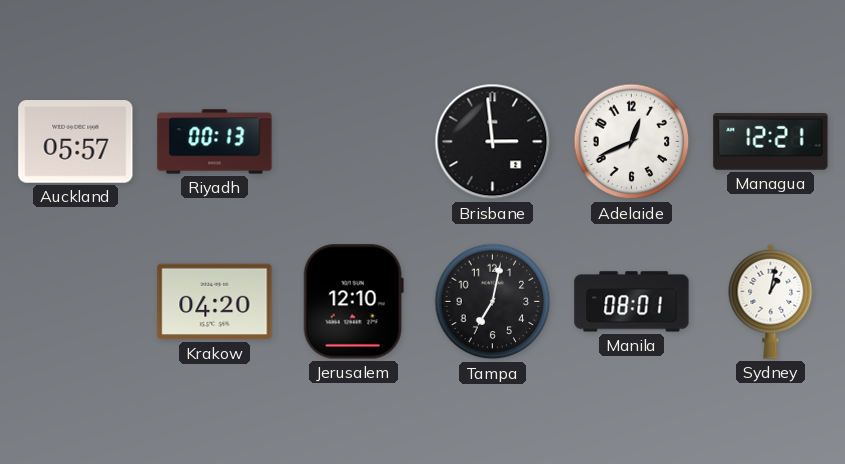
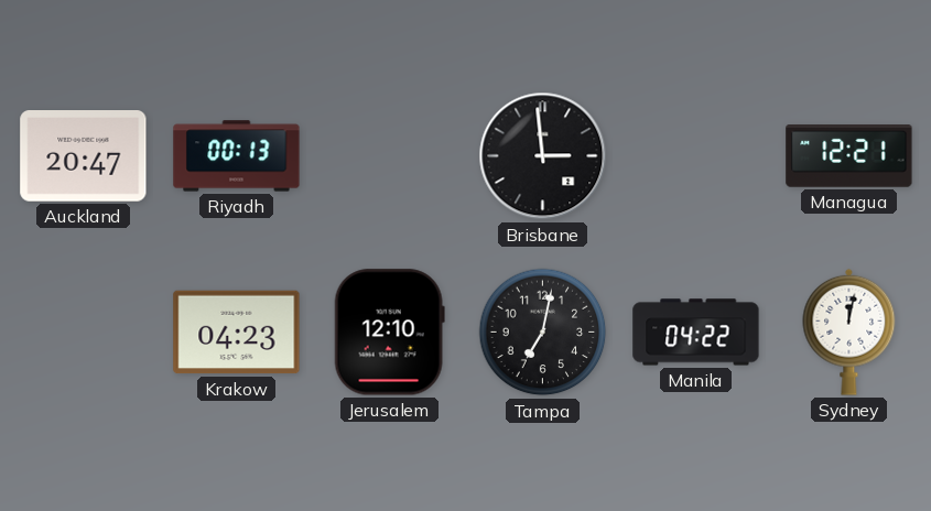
Auckland: 05:57 -> 20:47 (84, 156)
Adelaide: 12:41 -> none (632, 142)
Krakow: 04:20 -> 04:23 (237, 333)
Manila: 08:01 -> 04:22 (696, 333)
Sydney: 1:02 -> 12:02 (849, 331)
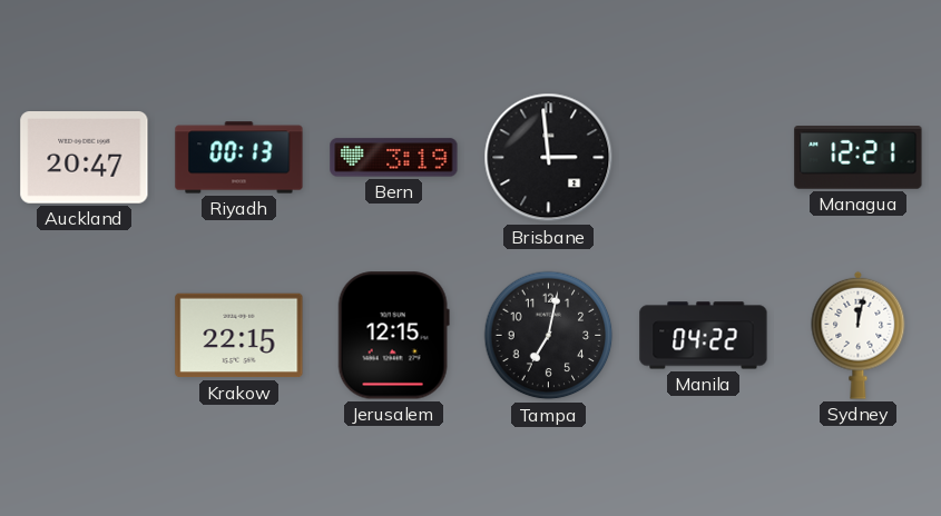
Bern: none -> 3:19 (394, 158)
Krakow: 04:23 -> 22:15 (239, 336)
Jerusalem: 12:10 -> 12:15 (393, 336)
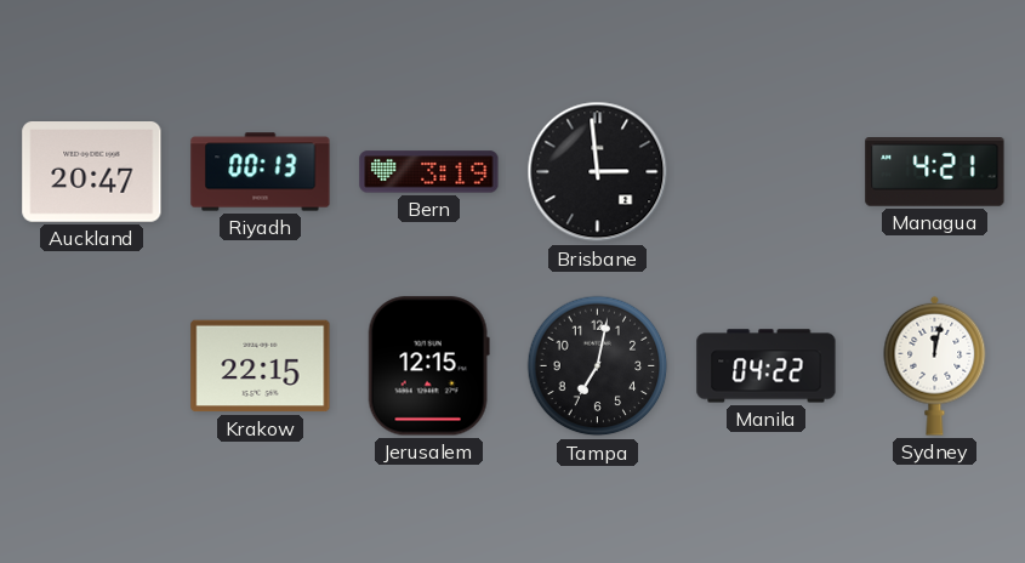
Managua: 12:21 -> 4:21 (935, 172)
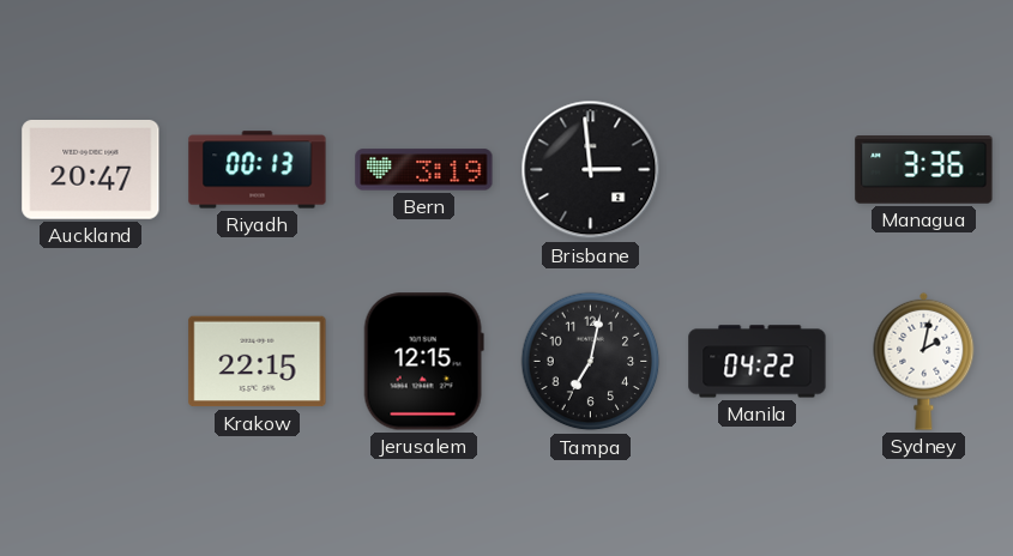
Managua: 4:21 -> 3:36 (924, 170)
Sydney: 12:02 -> 2:02 (924, 361)
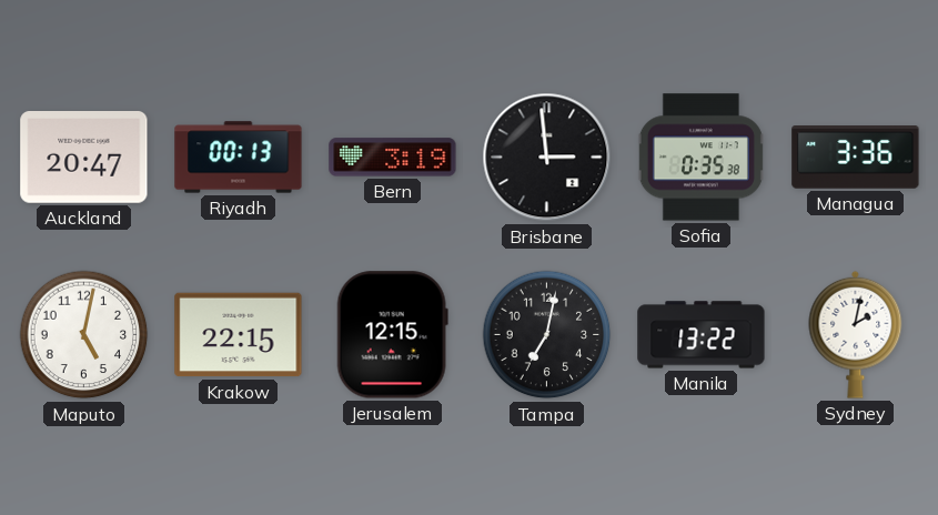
Sofia: none -> 0:35 (700, 158)
Maputo: none -> 5:02 (84, 335)
Manila: 04:22 -> 13:22 (702, 335)
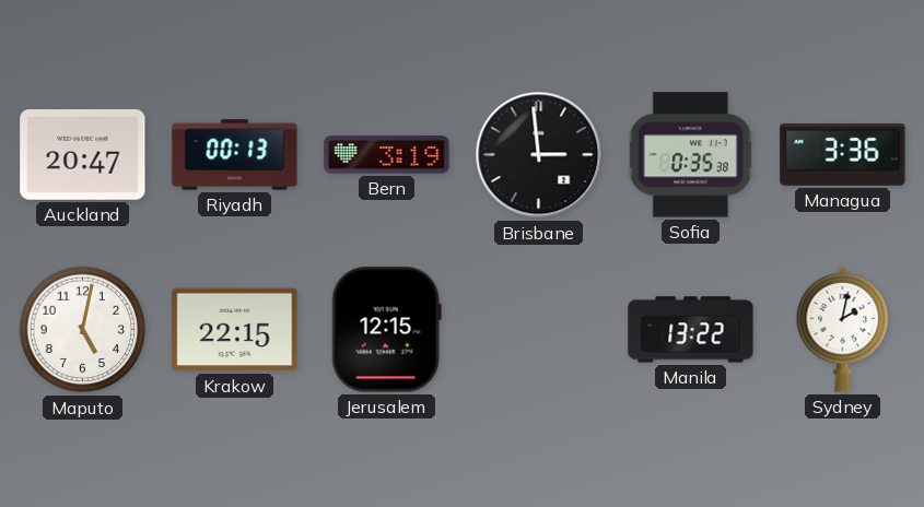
Tampa: 7:02 -> none (547, 335)
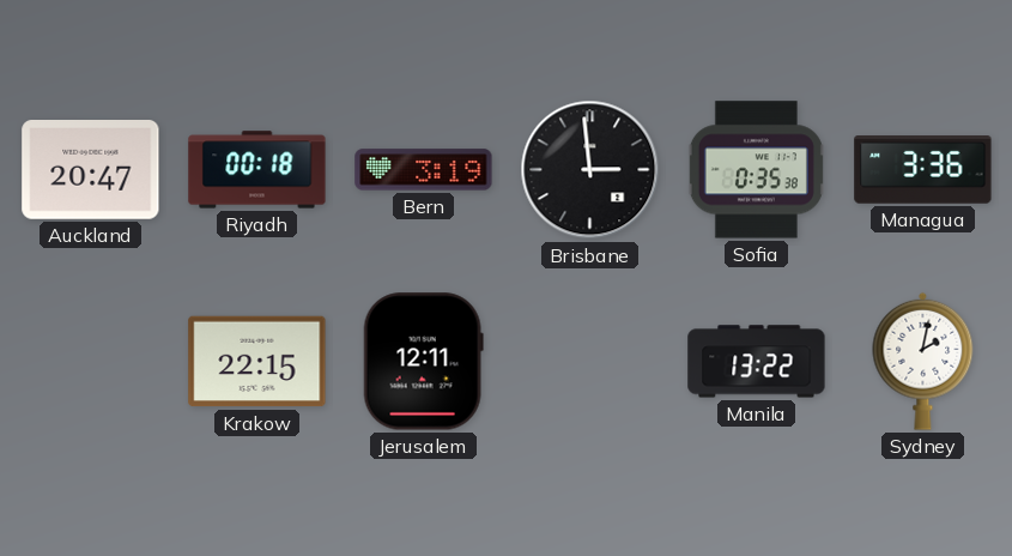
Riyadh: 00:13 -> 00:18 (257, 170)
Maputo: 5:02 -> none (83, 330)
Jerusalem: 12:15 -> 12:11 (423, 362)
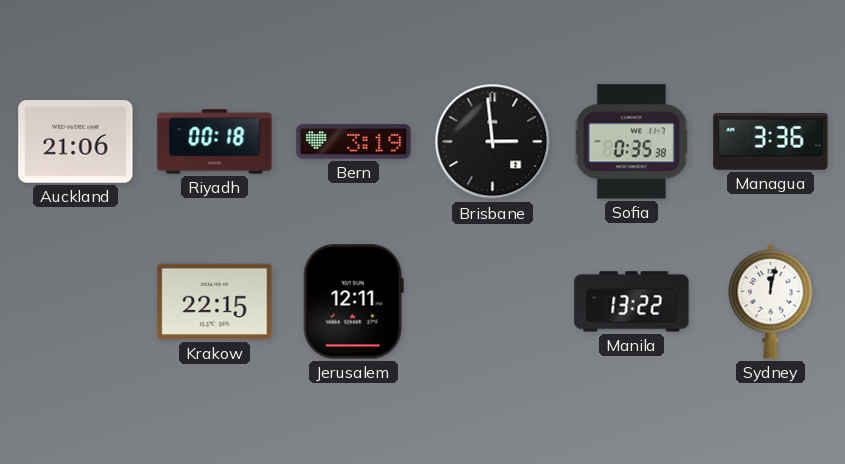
Auckland: 20:47 -> 21:06 (76, 142)
Sydney: 2:02 -> 12:02 (771, 301)
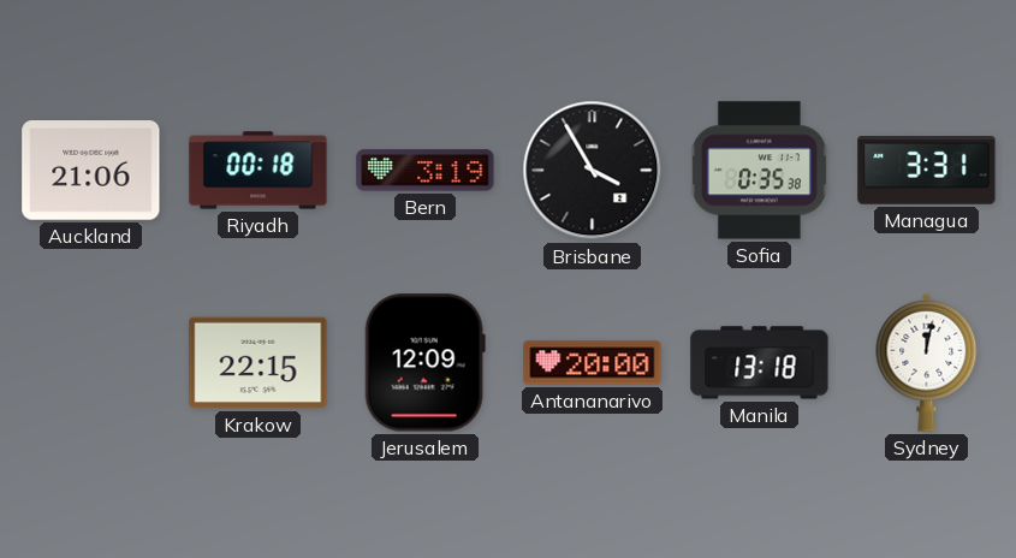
Brisbane: 2:59 -> 3:55 (593, 171)
Managua: 3:36 -> 3:31 (927, 171)
Jerusalem: 12:11 -> 12:09 (424, 363)
Antananarivo: none -> 20:00 (593, 363)
Manila: 13:22 -> 13:18 (760, 363)
